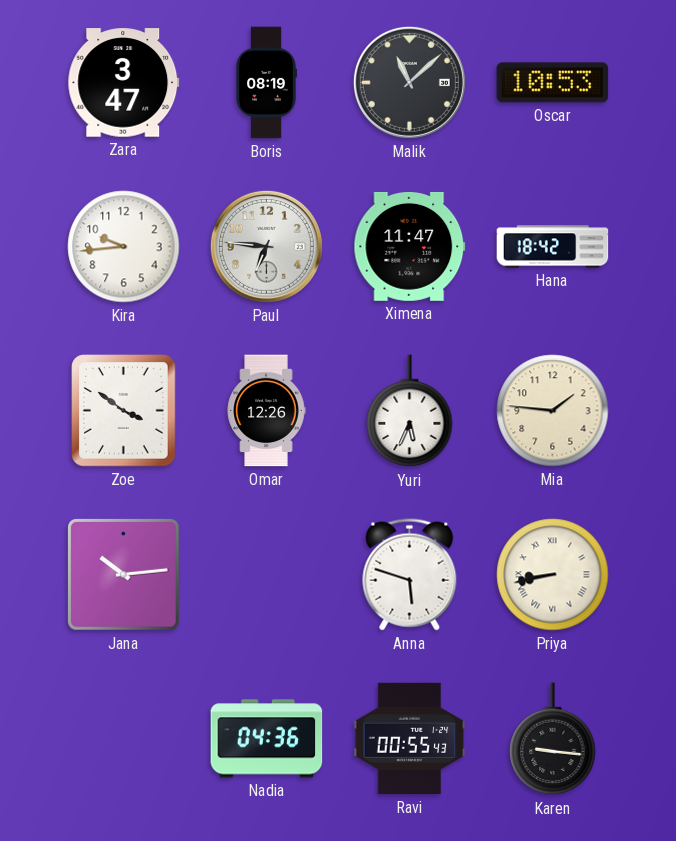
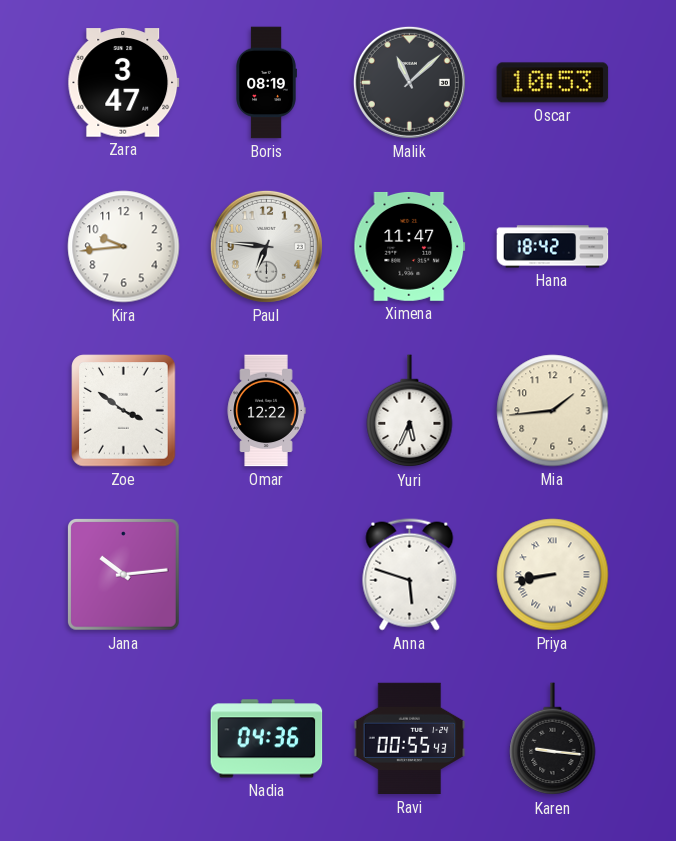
Omar: 12:26 -> 12:22 (266, 411)
Mia: 1:46 -> 1:44 (553, 411)
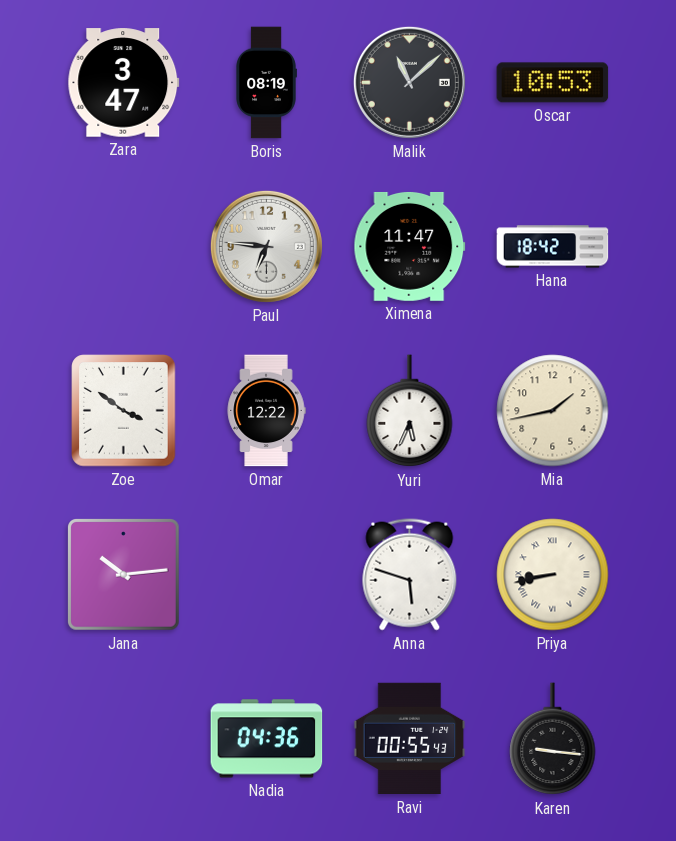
Kira: 9:44 -> none (124, 247)
Mia: 1:44 -> 1:43 (553, 411)
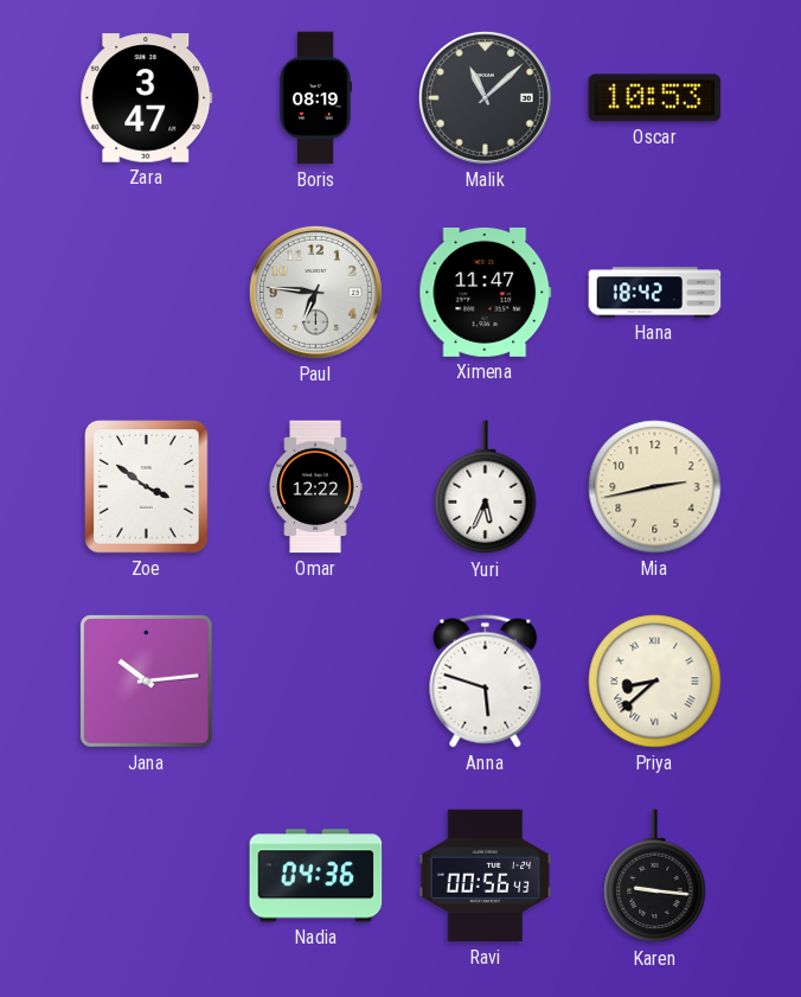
Mia: 1:43 -> 2:43 (655, 487)
Priya: 8:43 -> 8:38 (655, 682)
Ravi: 00:55 -> 00:56 (486, 876)
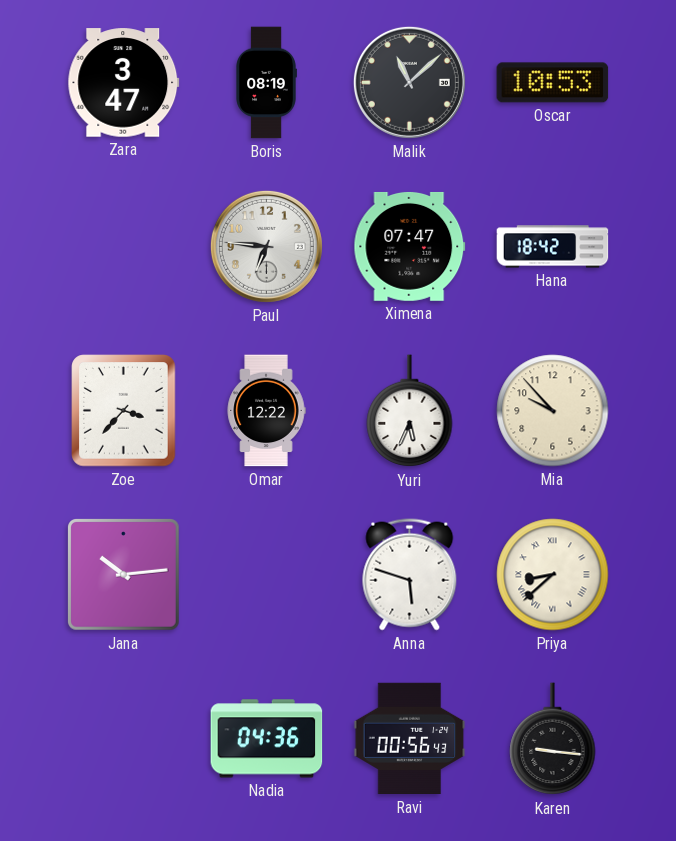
Ximena: 11:47 -> 07:47 (410, 246)
Zoe: 3:51 -> 3:37 (124, 411)
Mia: 2:43 -> 9:53 (553, 411)
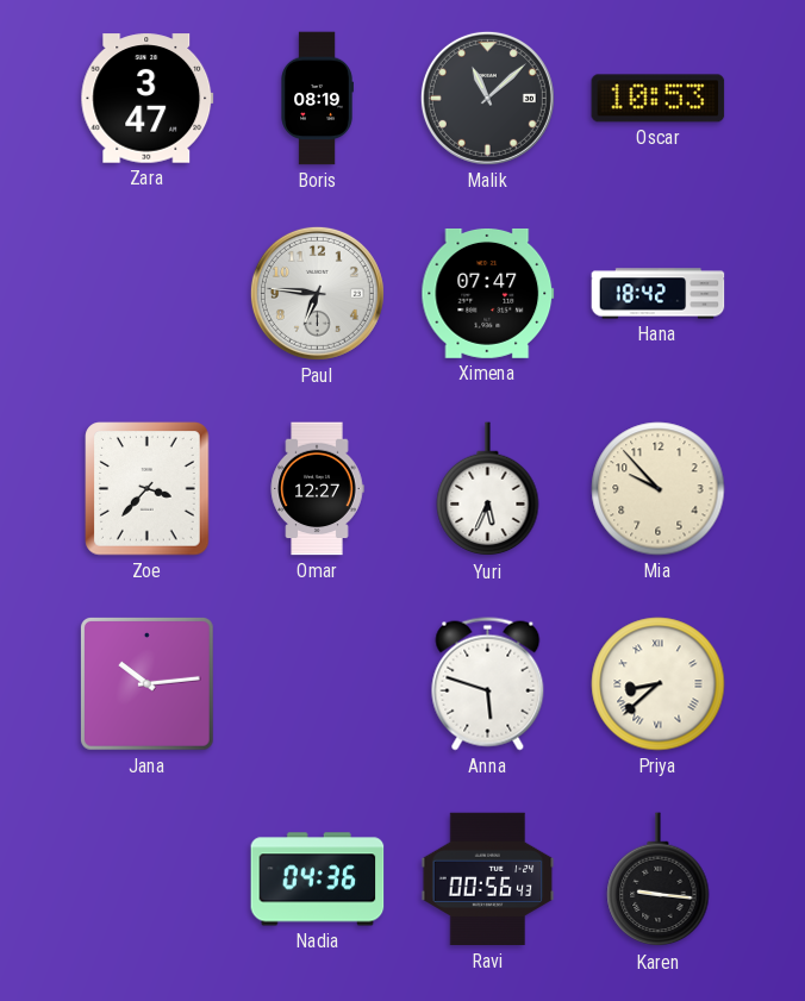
Omar: 12:22 -> 12:27 (317, 489)
